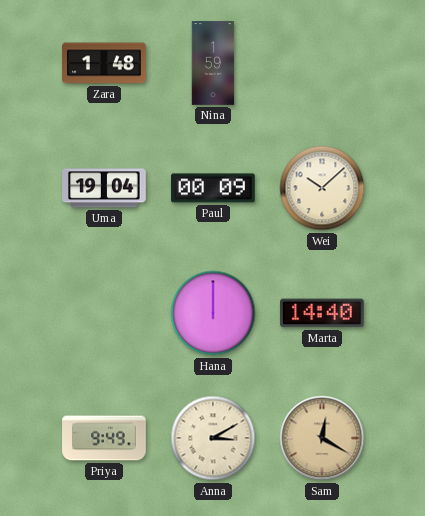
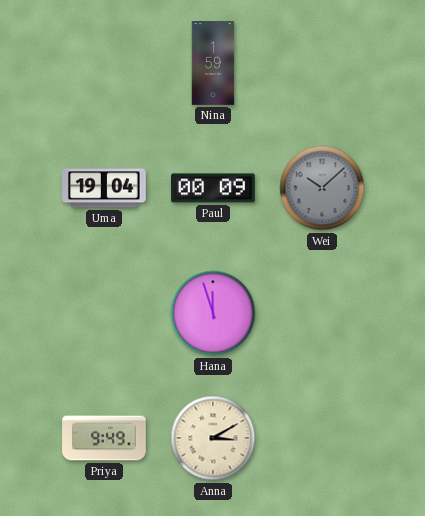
Zara: 1:48 -> none (104, 63)
Wei dial: cream -> grey (322, 188)
Hana: 12:00 -> 11:57 (213, 313)
Marta: 14:40 -> none (323, 313)
Sam: 12:20 -> none (322, 438)
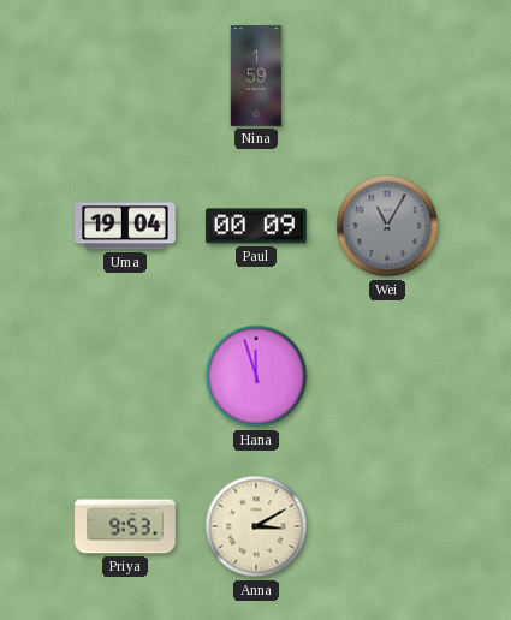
Wei: 10:08 -> 11:05 (387, 226)
Priya: 9:49 -> 9:53 (125, 526)
